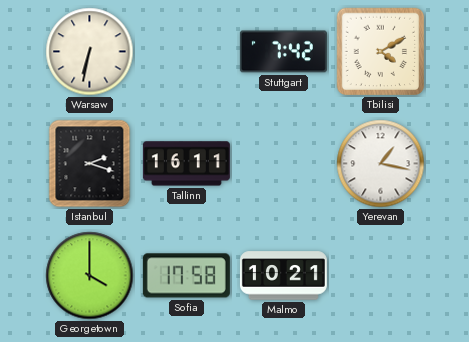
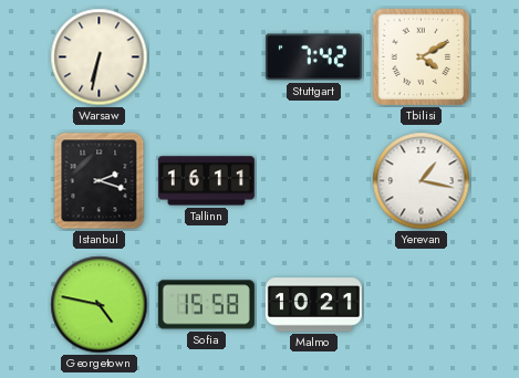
Georgetown: 4:00 -> 4:47 (100, 305)
Sofia: 17:58 -> 15:58 (206, 305)
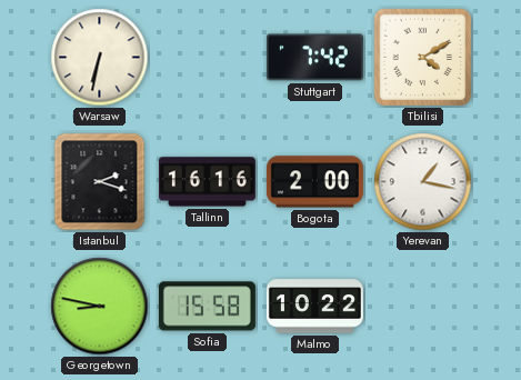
Tallinn: 16:11 -> 16:16 (207, 182)
Bogota: none -> 2:00 (314, 182)
Georgetown: 4:47 -> 8:47 (100, 307)
Malmo: 10:21 -> 10:22 (314, 307)
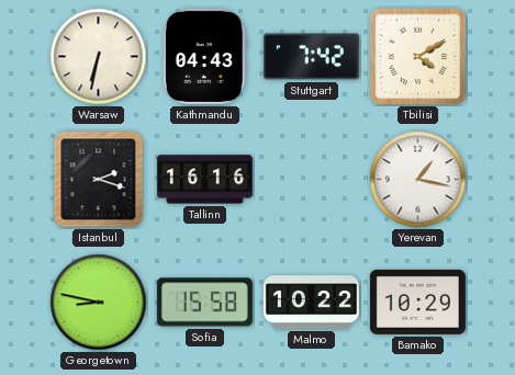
Kathmandu: none -> 04:43 (205, 56)
Bogota: 2:00 -> none (314, 182)
Bamako: none -> 10:29 (417, 302)
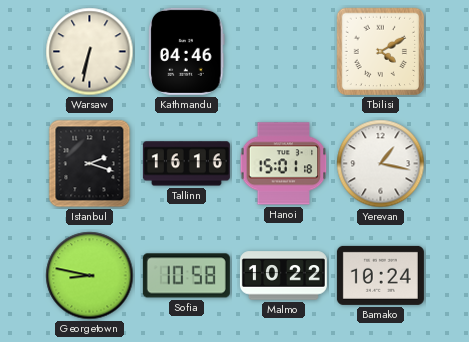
Kathmandu: 04:43 -> 04:46 (187, 51)
Stuttgart: 7:42 -> none (311, 57)
Hanoi: none -> 15:01 (284, 164)
Sofia: 15:58 -> 10:58 (186, 276)
Bamako: 10:29 -> 10:24 (380, 275)
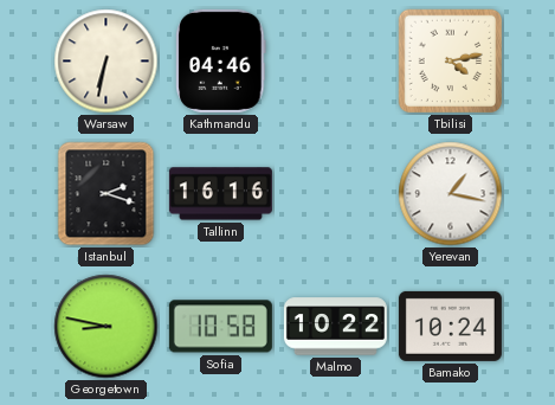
Tbilisi: 4:10 -> 4:13 (451, 62)
Hanoi: 15:01 -> none (284, 164)
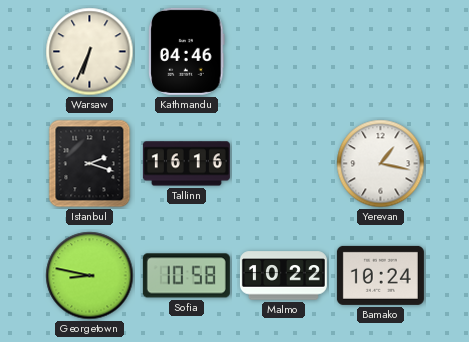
Warsaw: 6:32 -> 6:34 (90, 52)
Tbilisi: 4:13 -> none (451, 62)
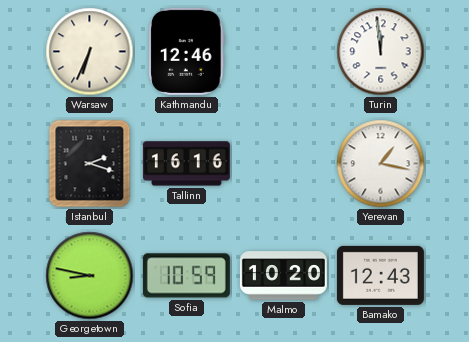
Kathmandu: 04:46 -> 12:46 (187, 51)
Turin: none -> 11:59 (381, 52)
Sofia: 10:58 -> 10:59 (186, 276)
Malmo: 10:22 -> 10:20 (283, 276)
Bamako: 10:24 -> 12:43 (380, 275)
